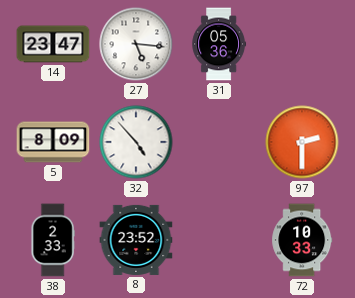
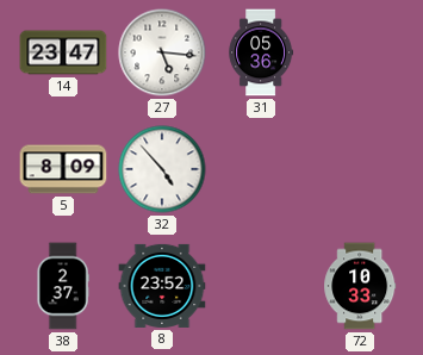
97: 2:30 -> none (302, 142)
38: 2:33 -> 2:37 (63, 286)
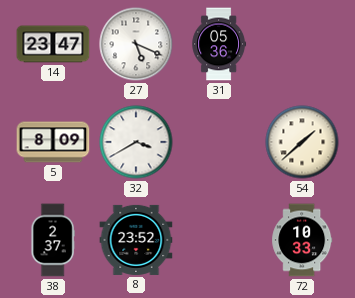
27: 5:16 -> 5:19 (136, 44)
32: 4:53 -> 3:40 (136, 142)
54: none -> 1:38 (302, 142)
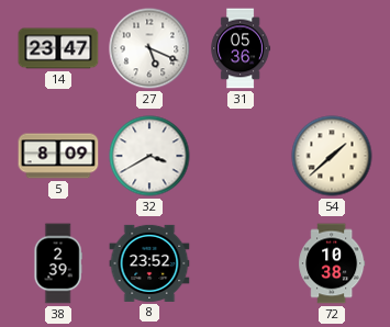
38: 2:37 -> 2:39 (58, 263)
72: 10:33 -> 10:38 (332, 263)
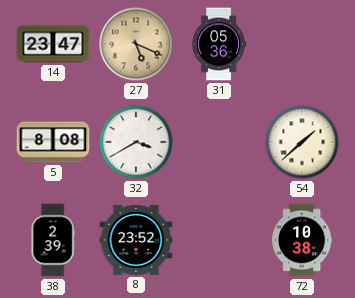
27 dial: white -> champagne (136, 44)
5: 8:09 -> 8:08 (53, 142)
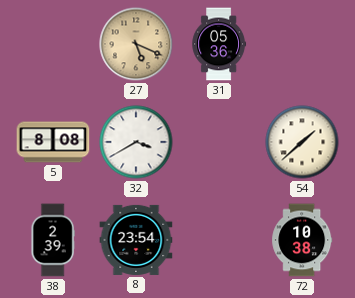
14: 23:47 -> none (53, 44)
8: 23:52 -> 23:54 (136, 240)
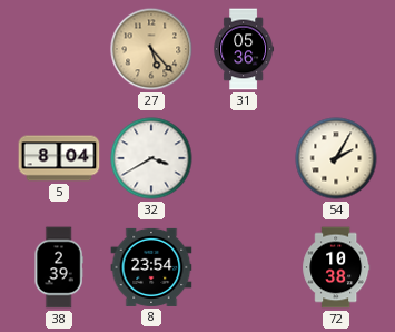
27: 5:19 -> 5:23 (151, 49)
5: 8:08 -> 8:04 (59, 158)
54: 1:38 -> 2:05 (336, 158)
